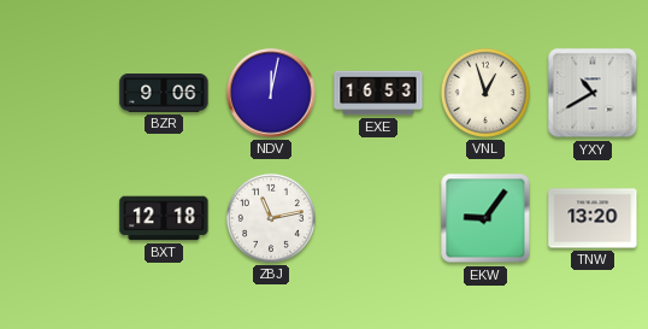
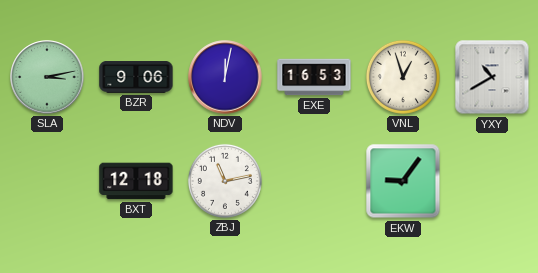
SLA: none -> 3:13 (47, 77)
TNW: 13:20 -> none (593, 218)
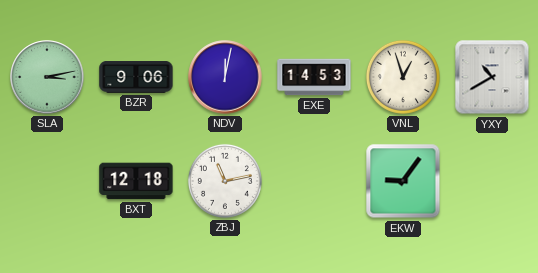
EXE: 16:53 -> 14:53 (314, 77)
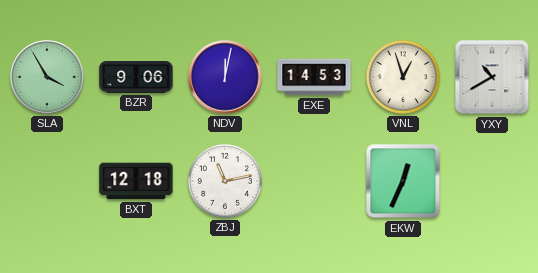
SLA: 3:13 -> 3:55 (47, 77)
EKW: 9:06 -> 12:34 (403, 181)
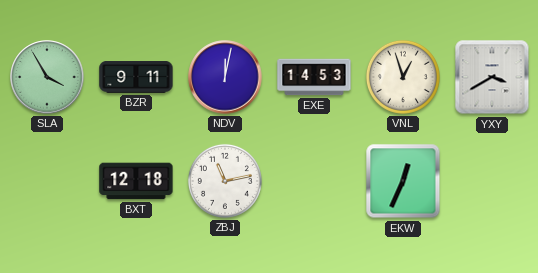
BZR: 9:06 -> 9:11 (136, 78)
YXY: 10:40 -> 3:40 (492, 77)
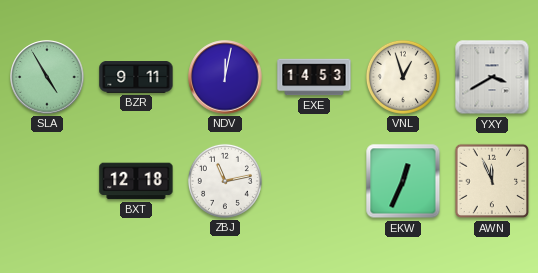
SLA: 3:55 -> 4:55 (47, 77)
AWN: none -> 11:56 (492, 181)
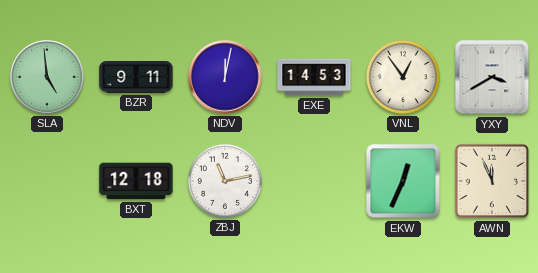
SLA: 4:55 -> 4:59 (47, 77)
VNL: 12:57 -> 12:54 (403, 77)
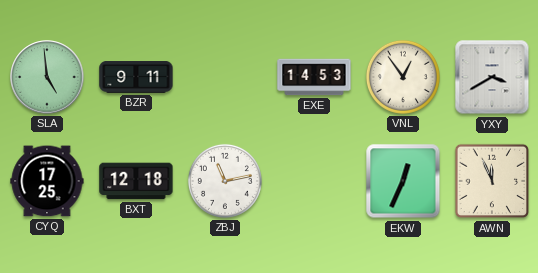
NDV: 12:02 -> none (225, 77)
CYQ: none -> 17:25 (47, 181)
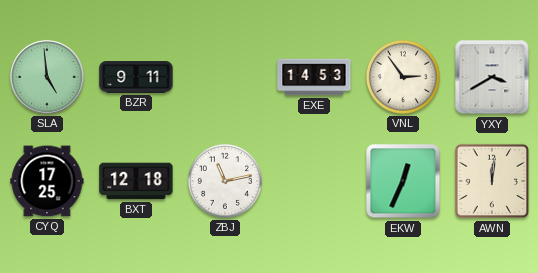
VNL: 12:54 -> 2:54 (403, 77)
AWN: 11:56 -> 12:01 (492, 181)
